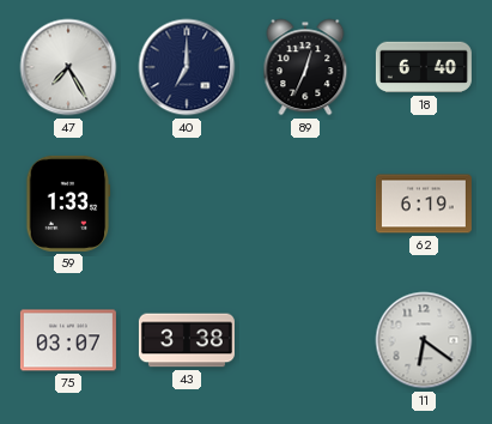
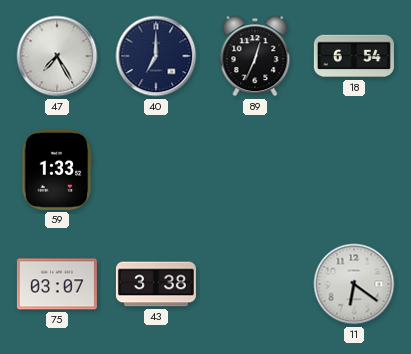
18: 6:40 -> 6:54 (354, 56)
62: 6:19 -> none (424, 204)
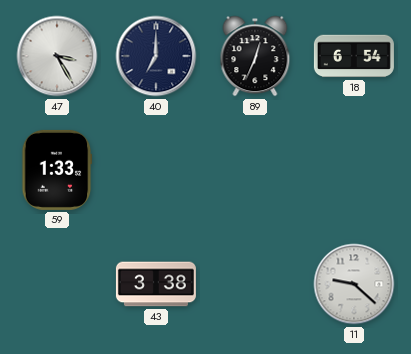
47: 7:25 -> 3:25 (57, 56)
75: 03:07 -> none (57, 284)
11: 6:21 -> 9:22 (354, 284)
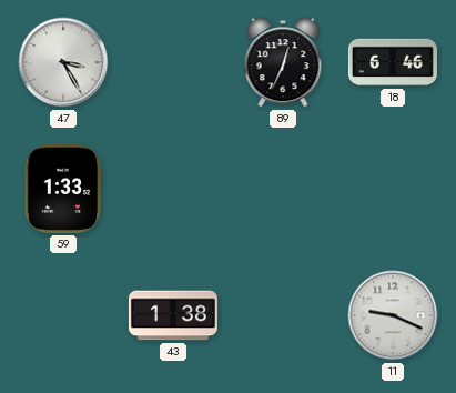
40: 7:00 -> none (156, 56)
18: 6:54 -> 6:46 (393, 62)
43: 3:38 -> 1:38 (173, 315)
11: 9:22 -> 9:19 (393, 315)
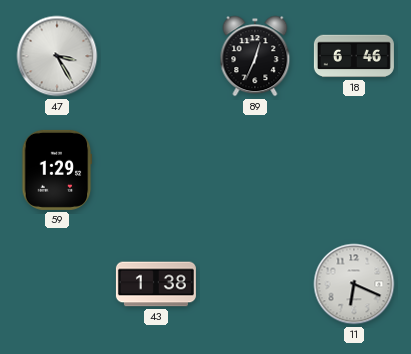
59: 1:33 -> 1:29 (57, 170)
11: 9:19 -> 6:19 (354, 284)
